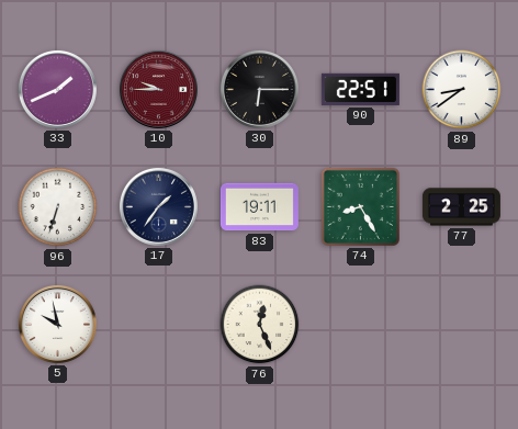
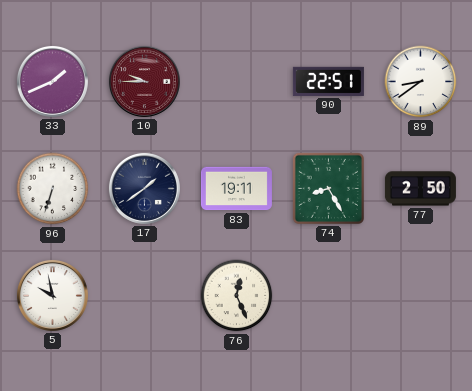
30: 6:15 -> none (259, 89)
17: 1:36 -> 1:39 (144, 188)
77: 2:25 -> 2:50 (420, 189)
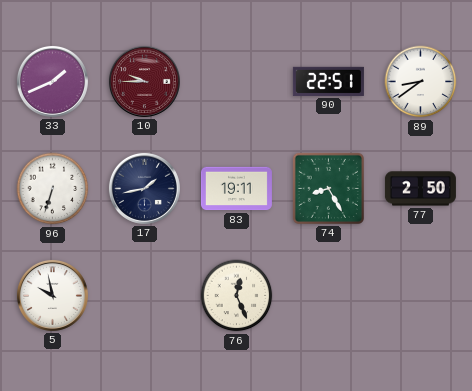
17: 1:39 -> 1:43 (144, 188)
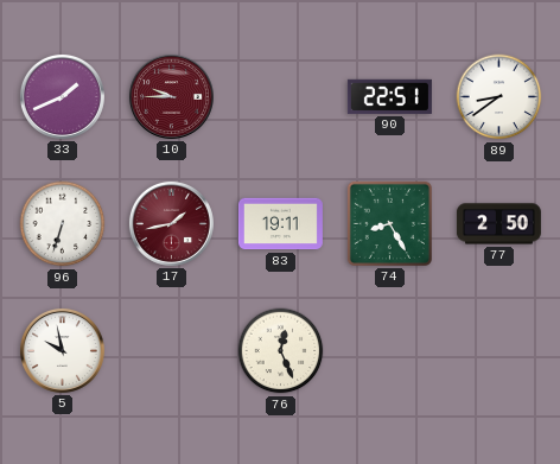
17 dial: navy -> burgundy (171, 223)
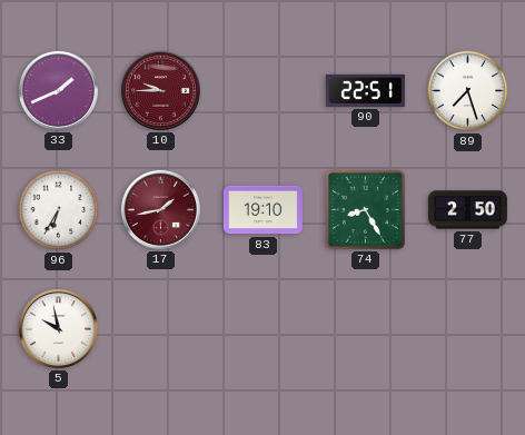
89: 8:39 -> 7:27 (468, 91)
96: 6:33 -> 6:35 (59, 210)
83: 19:11 -> 19:10 (262, 210)
76: 12:26 -> none (281, 351)
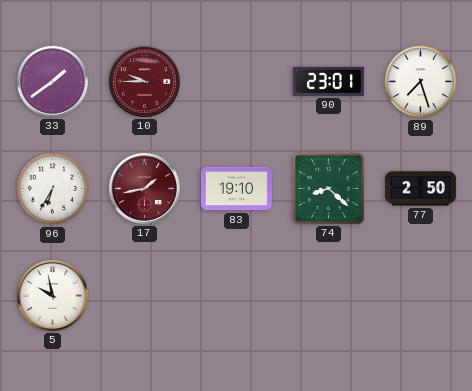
33: 1:41 -> 1:39 (52, 81)
90: 22:51 -> 23:01 (328, 81)
74: 8:25 -> 8:22 (328, 188)
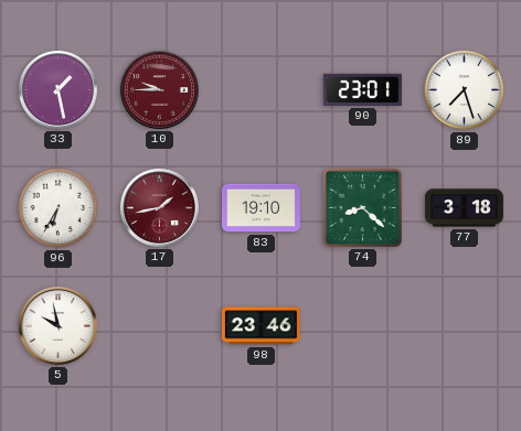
33: 1:39 -> 1:28 (57, 89)
77: 2:50 -> 3:18 (464, 208)
98: none -> 23:46 (260, 326)
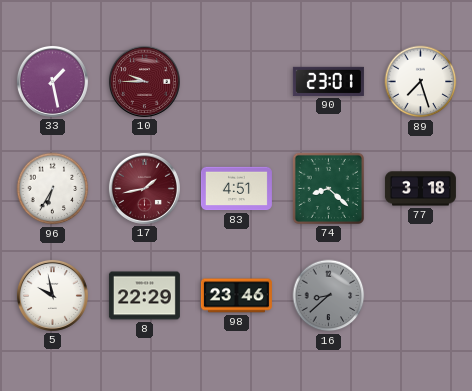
83: 19:10 -> 4:51 (236, 189)
8: none -> 22:29 (144, 296)
16: none -> 8:38 (329, 296)
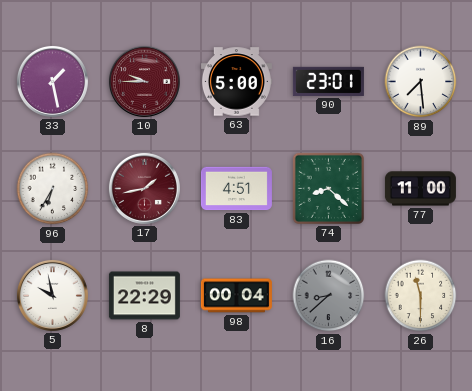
63: none -> 5:00 (236, 82)
89: 7:27 -> 7:29 (421, 82)
77: 3:18 -> 11:00 (420, 189)
98: 23:46 -> 00:04 (236, 296)
26: none -> 11:30 (421, 296)
